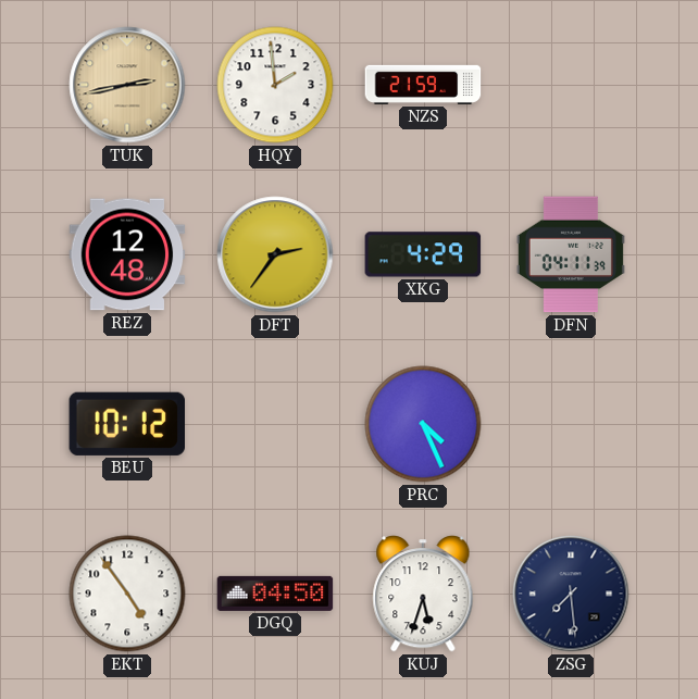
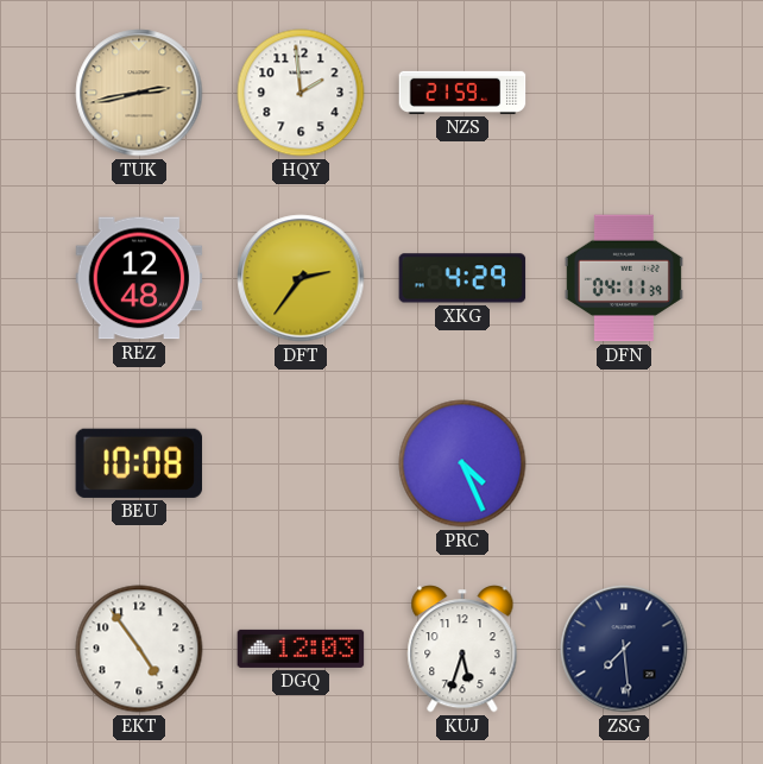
BEU: 10:12 -> 10:08 (138, 463)
DGQ: 04:50 -> 12:03 (301, 649)
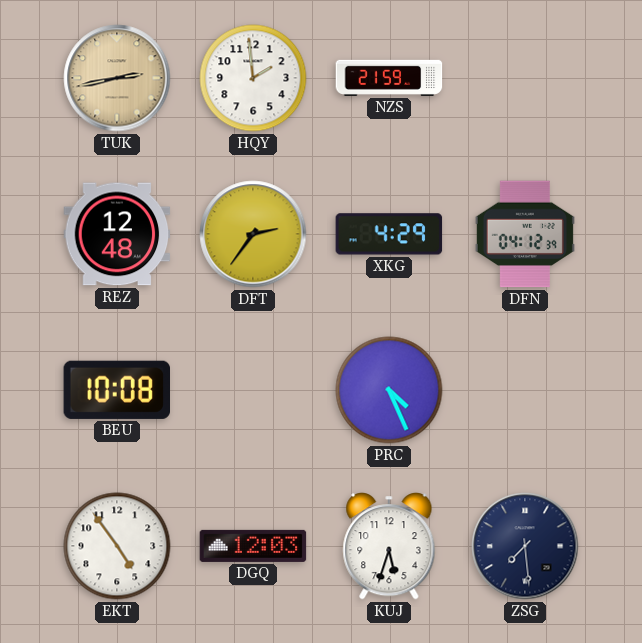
DFN: 04:11 -> 04:12 (525, 234)
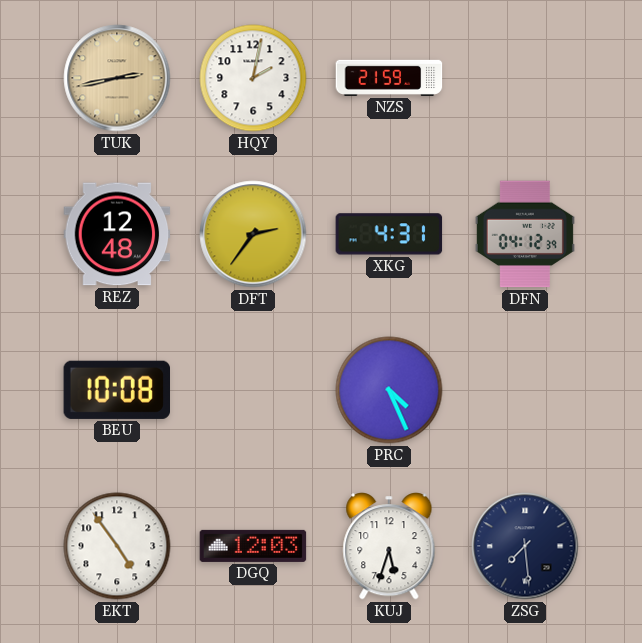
HQY: 1:59 -> 2:02 (253, 78)
XKG: 4:29 -> 4:31 (389, 234)
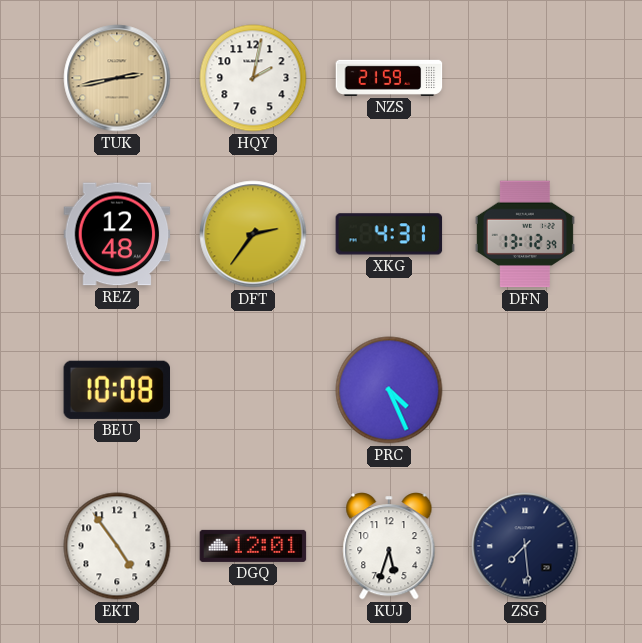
DFN: 04:12 -> 13:12 (525, 234)
DGQ: 12:03 -> 12:01 (253, 546)
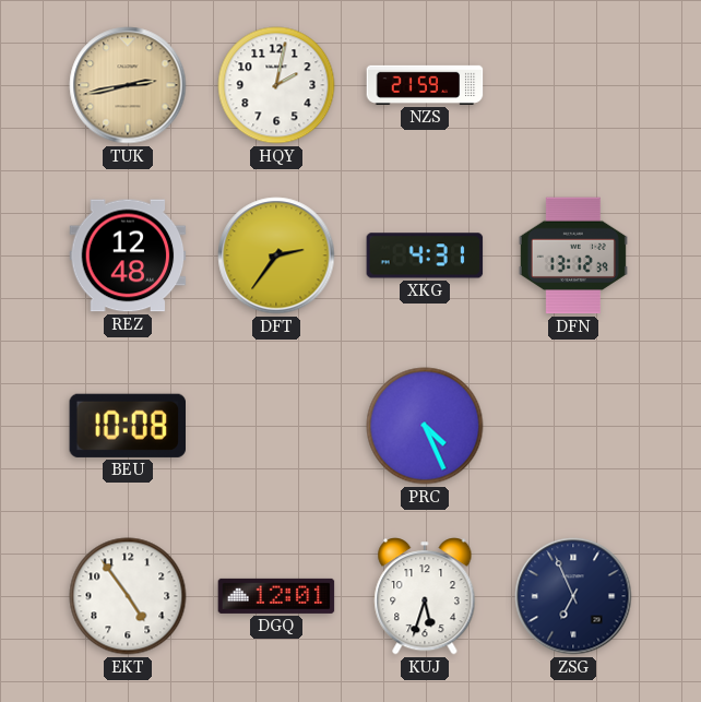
ZSG: 7:29 -> 6:56 (573, 596)
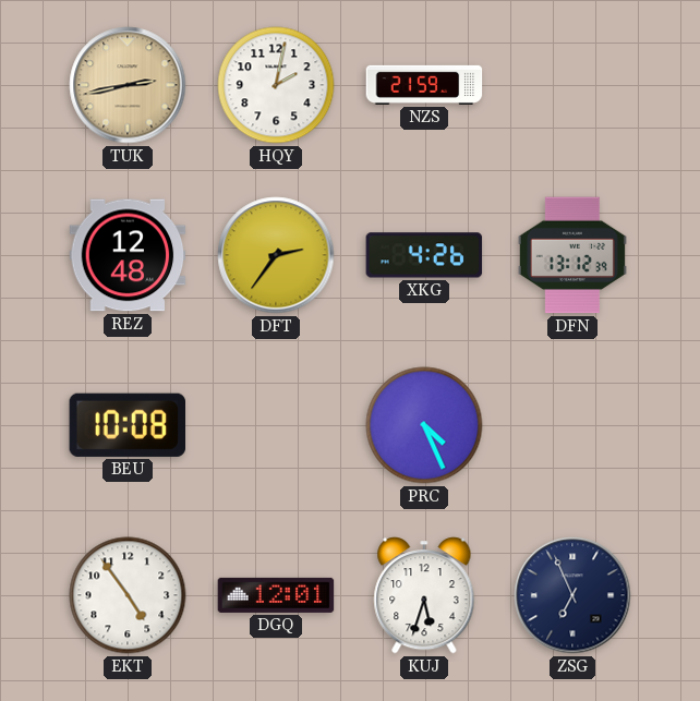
XKG: 4:31 -> 4:26 (424, 255)
